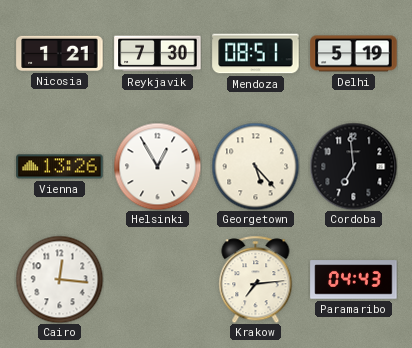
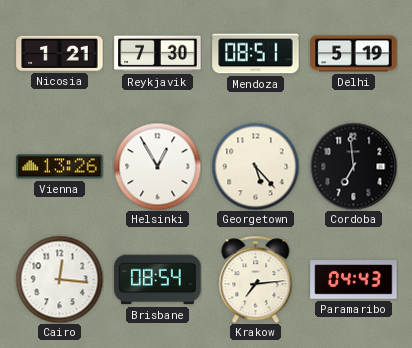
Brisbane: none -> 08:54 (158, 280)
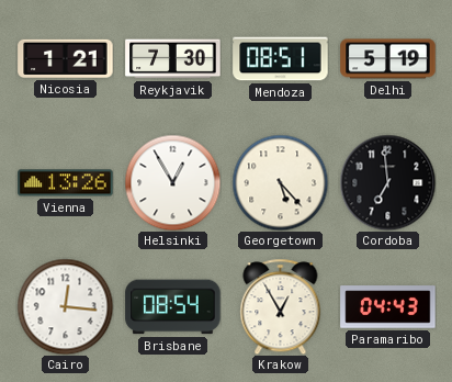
Krakow: 7:14 -> 12:55 (281, 306)
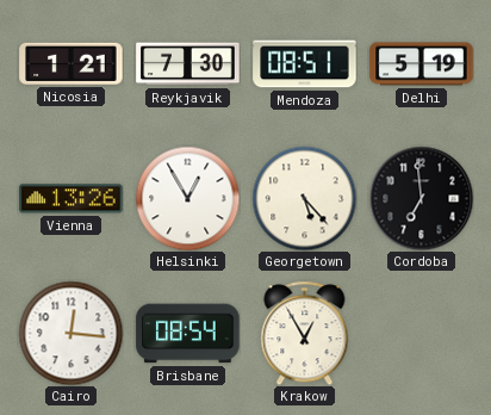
Paramaribo: 04:43 -> none (388, 307)
